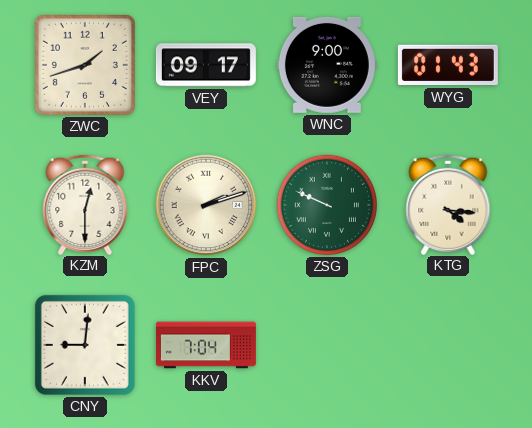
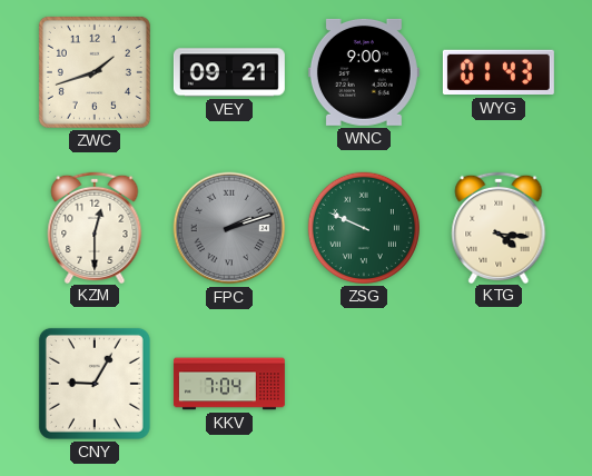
VEY: 09:17 -> 09:21 (229, 72)
FPC dial: cream -> grey (229, 228)
CNY: 9:01 -> 9:05 (95, 384)
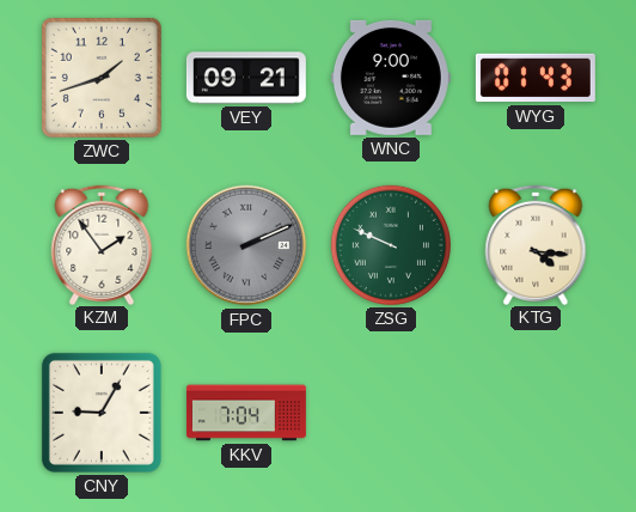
KZM: 12:30 -> 1:54 (102, 244)
FPC: 2:12 -> 2:11 (246, 245)
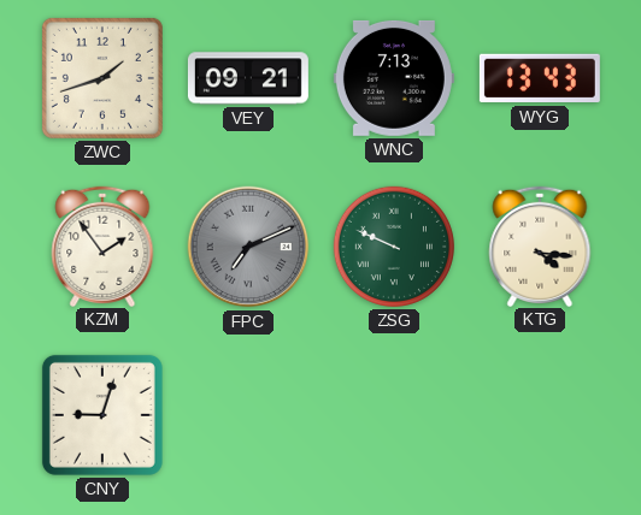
WNC: 9:00 -> 7:13 (394, 78)
WYG: 01:43 -> 13:43 (540, 78)
FPC: 2:11 -> 7:11 (248, 247)
CNY: 9:05 -> 9:03 (102, 415)
KKV: 7:04 -> none (246, 413)
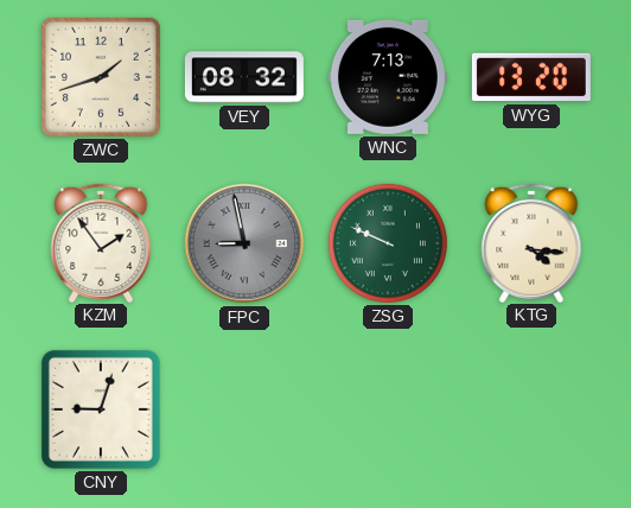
VEY: 09:21 -> 08:32 (244, 77)
WYG: 13:43 -> 13:20 (531, 77)
FPC: 7:11 -> 8:58 (244, 243)
